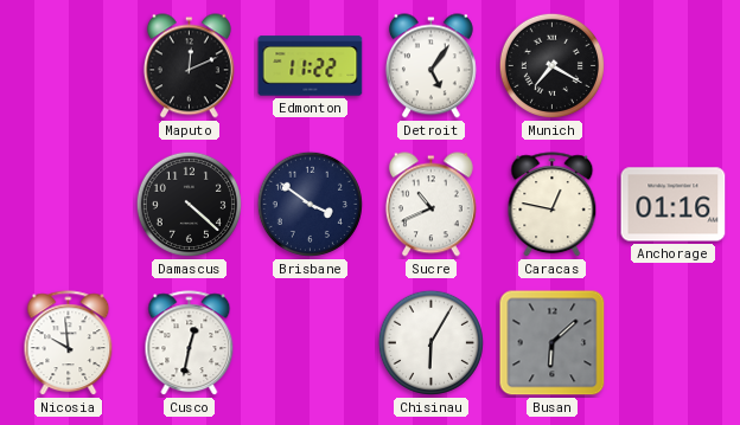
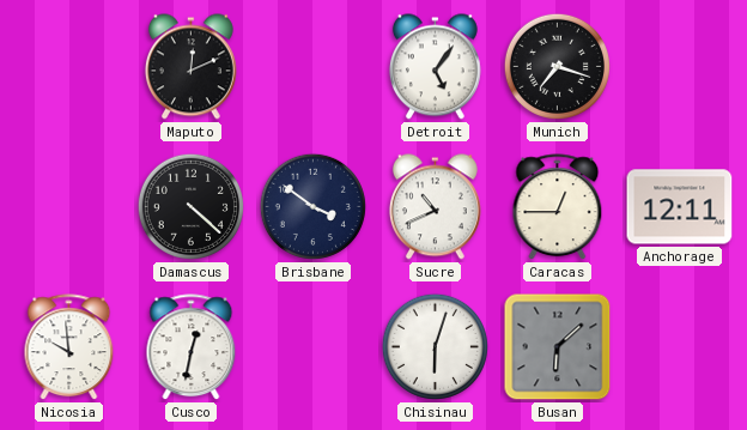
Edmonton: 11:22 -> none (311, 66)
Munich: 7:20 -> 7:18 (557, 66)
Caracas: 12:47 -> 12:45 (558, 207)
Anchorage: 01:16 -> 12:11 (680, 207)
Chisinau: 6:05 -> 6:03 (435, 346)
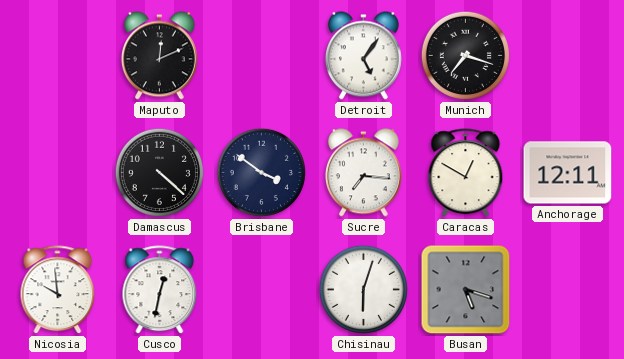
Sucre: 10:41 -> 7:16 (363, 173)
Caracas: 12:45 -> 12:50 (466, 173)
Busan: 6:08 -> 5:18 (466, 290)
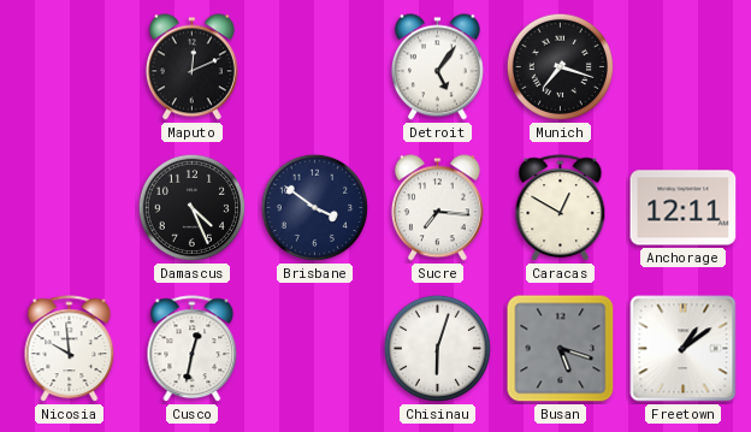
Damascus: 4:22 -> 4:26 (191, 207)
Freetown: none -> 1:09 (684, 349)
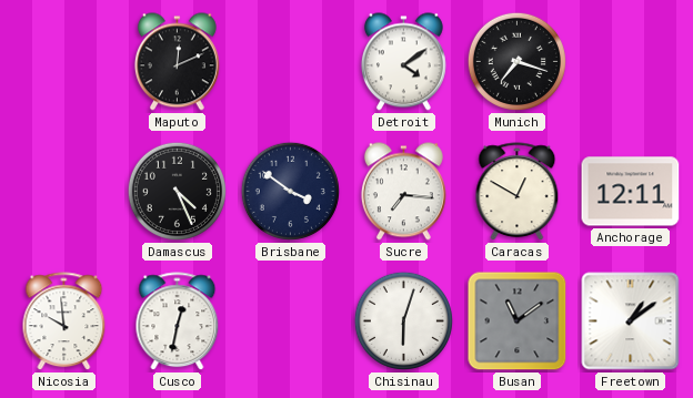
Detroit: 5:06 -> 4:09 (403, 62)
Busan: 5:18 -> 11:09 (518, 322)
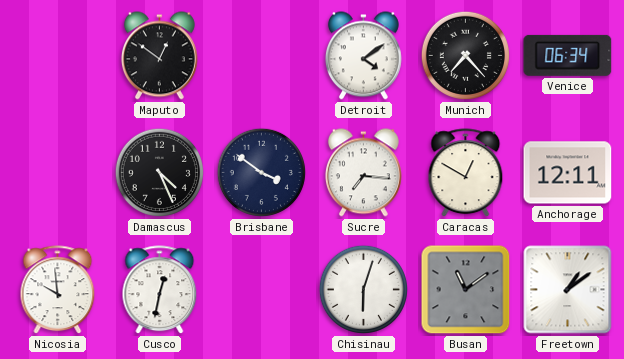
Maputo: 12:11 -> 12:51 (159, 56)
Munich: 7:18 -> 7:23 (465, 55)
Venice: none -> 06:34 (568, 55)
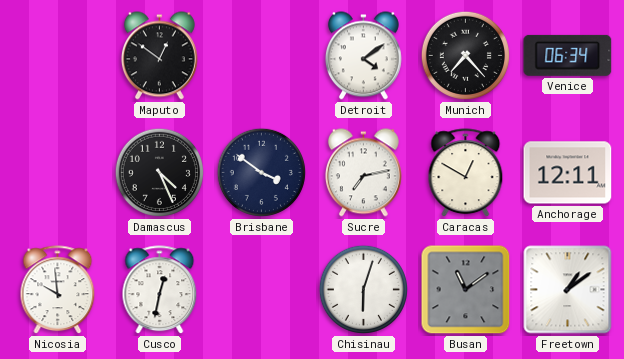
Sucre: 7:16 -> 7:13 (363, 173)
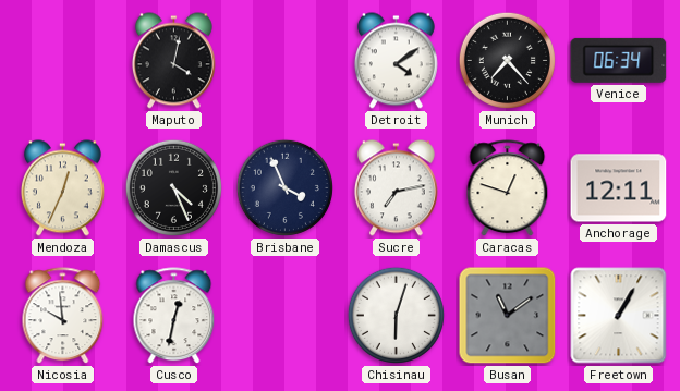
Maputo: 12:51 -> 4:02 (173, 61)
Mendoza: none -> 12:34 (62, 188)
Brisbane: 3:51 -> 3:56 (284, 187)
Caracas: 12:50 -> 12:48 (508, 188)
Freetown: 1:09 -> 1:05 (619, 316)
